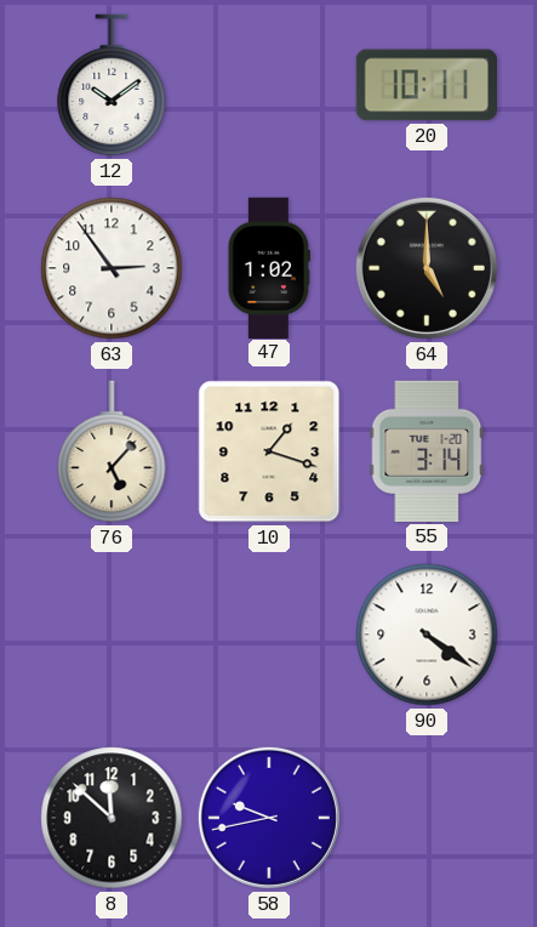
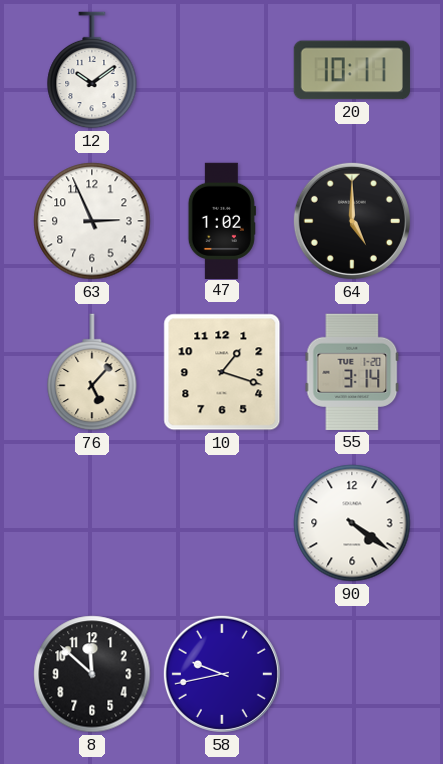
63: 2:54 -> 2:56 (92, 221)
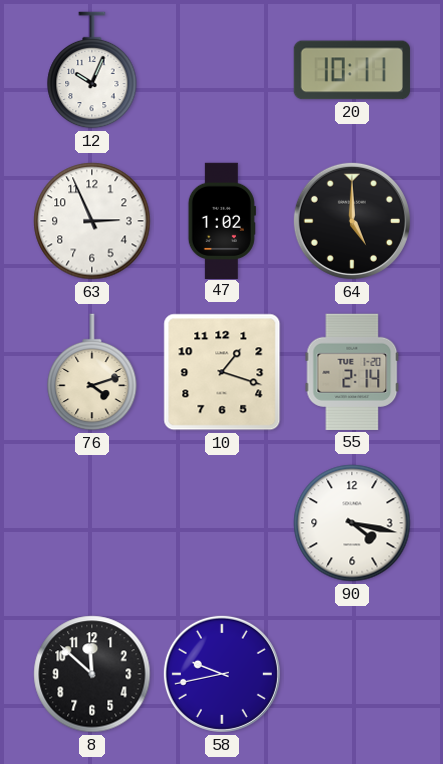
12: 10:09 -> 10:04 (92, 70)
76: 5:07 -> 4:12 (92, 372)
55: 3:14 -> 2:14 (352, 372)
90: 4:21 -> 4:17 (352, 523)
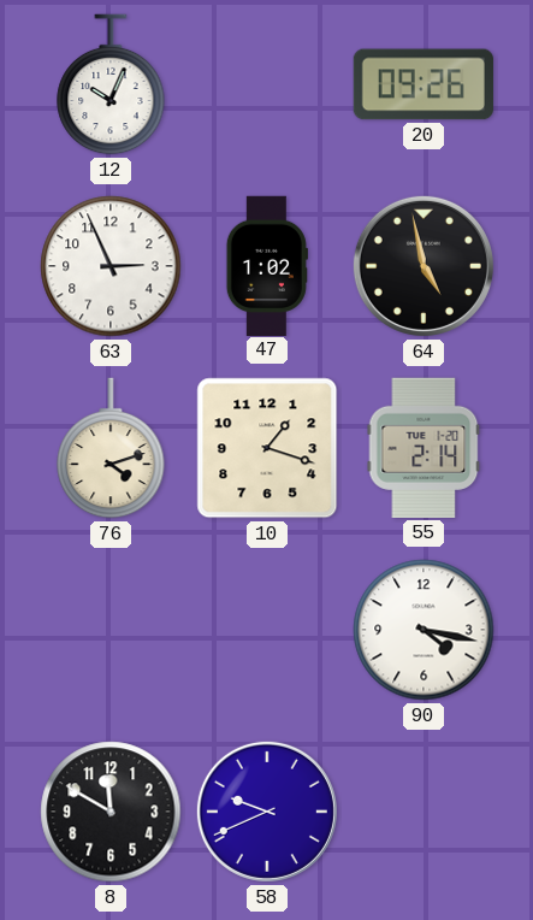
20: 10:11 -> 09:26 (424, 84)
64: 5:00 -> 4:58 (424, 266)
8: 11:52 -> 11:50 (111, 812)
58: 9:43 -> 9:41 (267, 812)
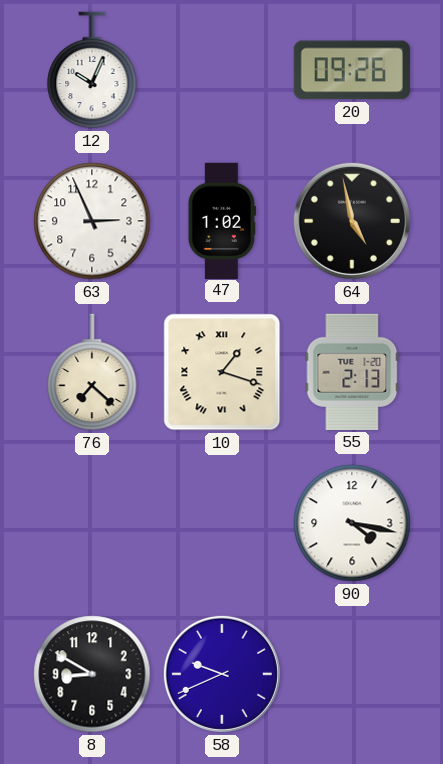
76: 4:12 -> 7:22 (92, 372)
10 numerals: Arabic -> Roman (222, 372)
55: 2:14 -> 2:13 (352, 372)
8: 11:50 -> 8:50 (92, 674)
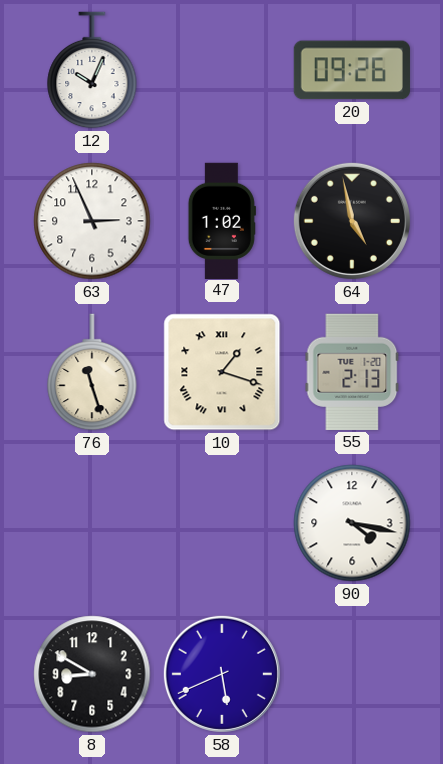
76: 7:22 -> 11:27 (92, 372)
58: 9:41 -> 5:41 (222, 674)
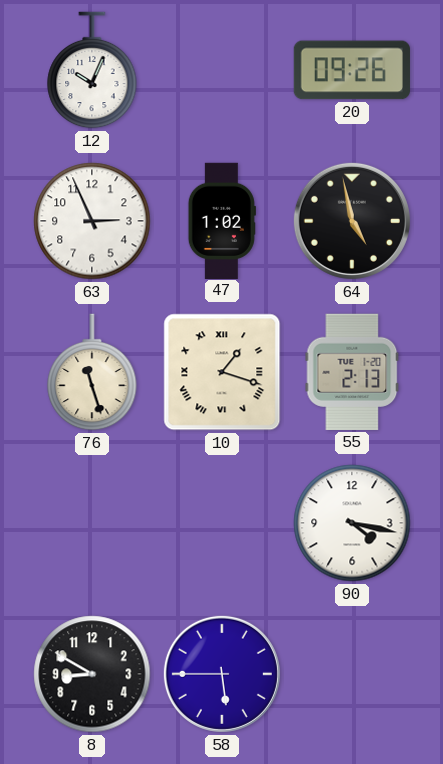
58: 5:41 -> 5:45 (222, 674)
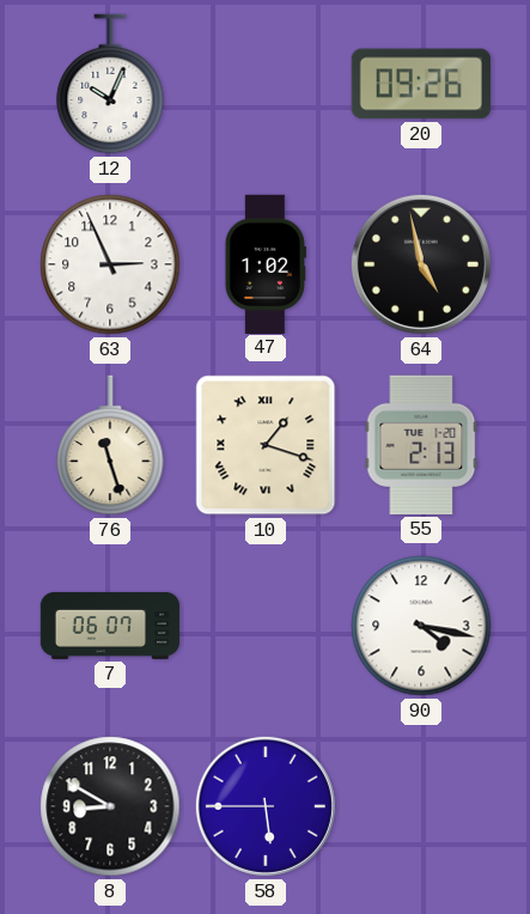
7: none -> 06:07 (110, 626)
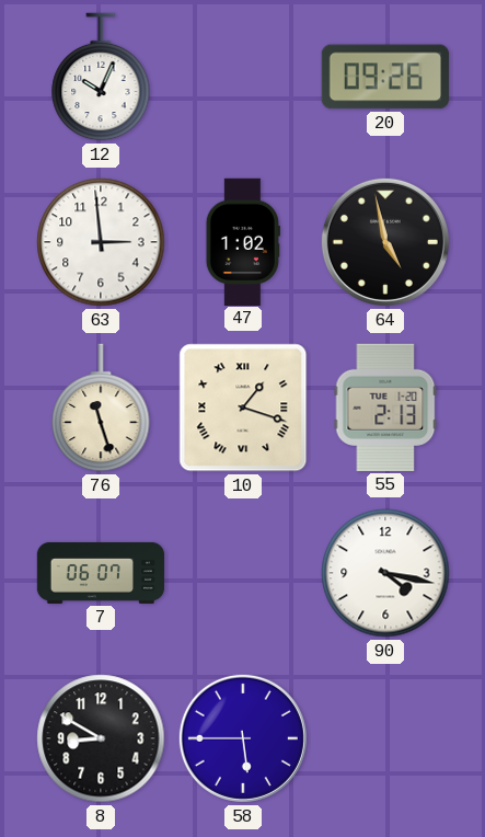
63: 2:56 -> 2:59 (101, 242)
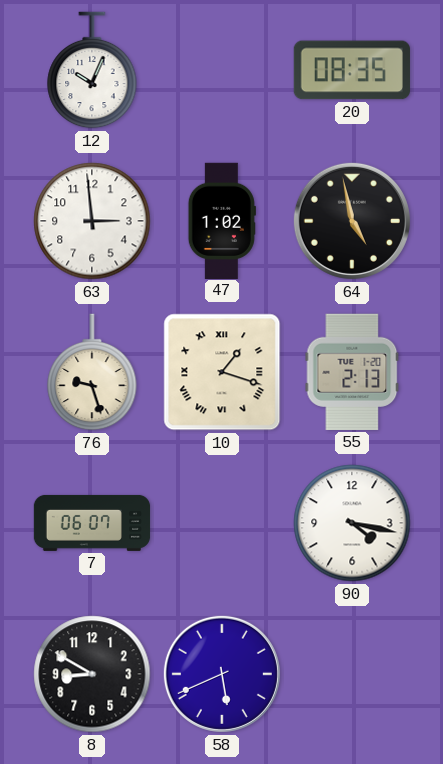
20: 09:26 -> 08:35 (352, 70)
76: 11:27 -> 9:27 (92, 372)
58: 5:45 -> 5:41 (222, 674)
